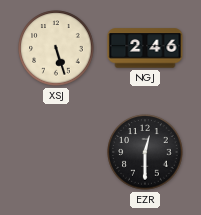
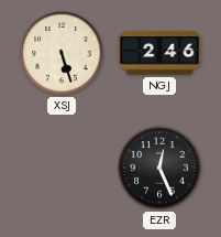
EZR: 12:30 -> 12:26 (159, 168)
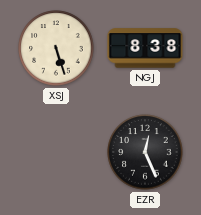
NGJ: 2:46 -> 8:38 (145, 48)
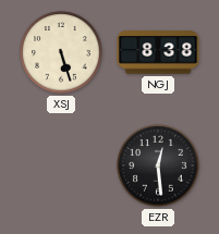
EZR: 12:26 -> 12:29 (158, 165)
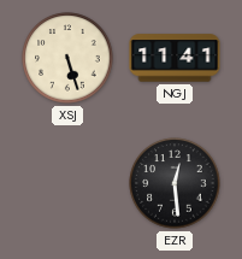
NGJ: 8:38 -> 11:41 (175, 58)
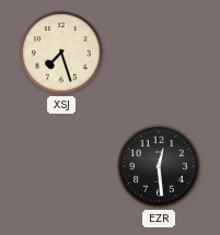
XSJ: 5:27 -> 7:27 (61, 52)
NGJ: 11:41 -> none (175, 58)
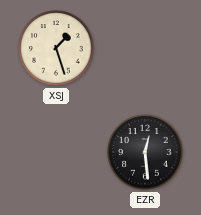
XSJ: 7:27 -> 1:27 (56, 48)
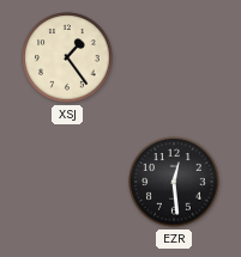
XSJ: 1:27 -> 1:24 (67, 57)
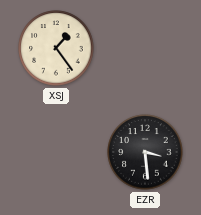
EZR: 12:29 -> 3:29 (145, 152)
